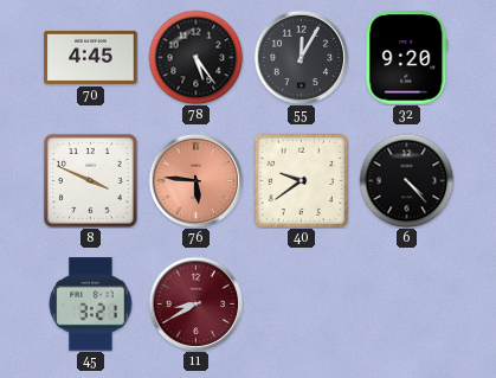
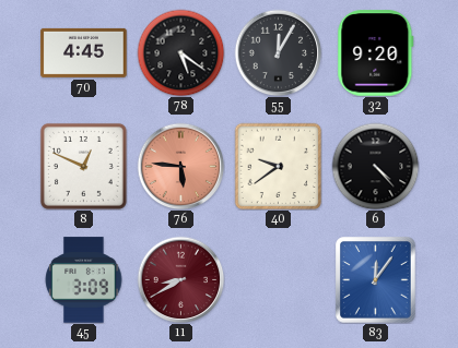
78: 5:24 -> 5:21 (180, 52)
8: 3:49 -> 12:49 (83, 166)
45: 3:21 -> 3:09 (84, 280)
83: none -> 12:06 (376, 280)
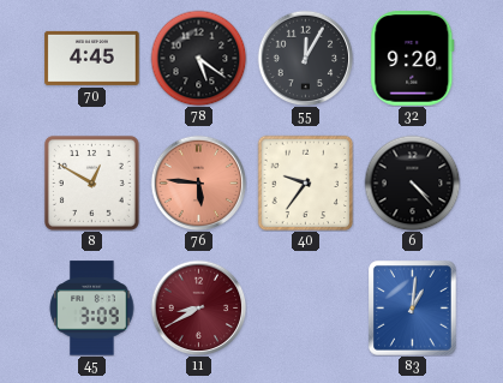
8: 12:49 -> 12:50 (91, 182)
40: 9:39 -> 9:36 (305, 182)
83: 12:06 -> 1:01 (413, 309)
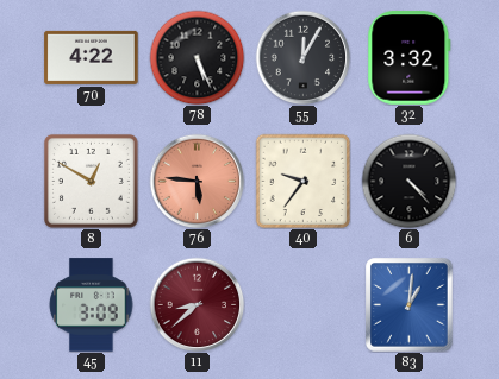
70: 4:45 -> 4:22 (92, 57)
78: 5:21 -> 5:26 (197, 57)
32: 9:20 -> 3:32 (410, 58)
11: 8:40 -> 8:38 (197, 304)
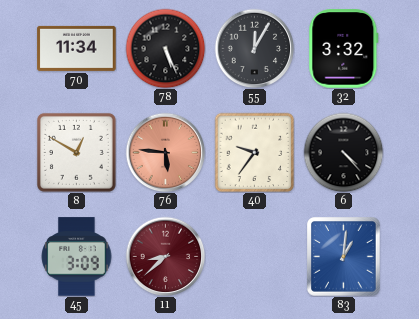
70: 4:22 -> 11:34 (77, 48)
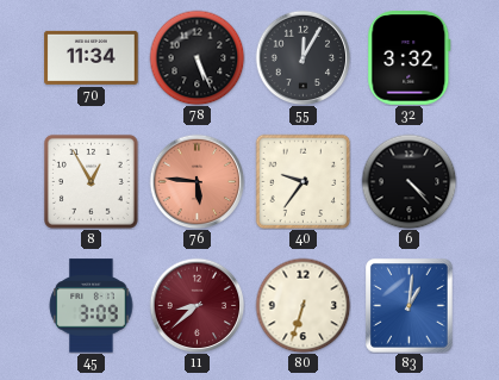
8: 12:50 -> 12:55 (91, 181)
80: none -> 6:33 (302, 305)
